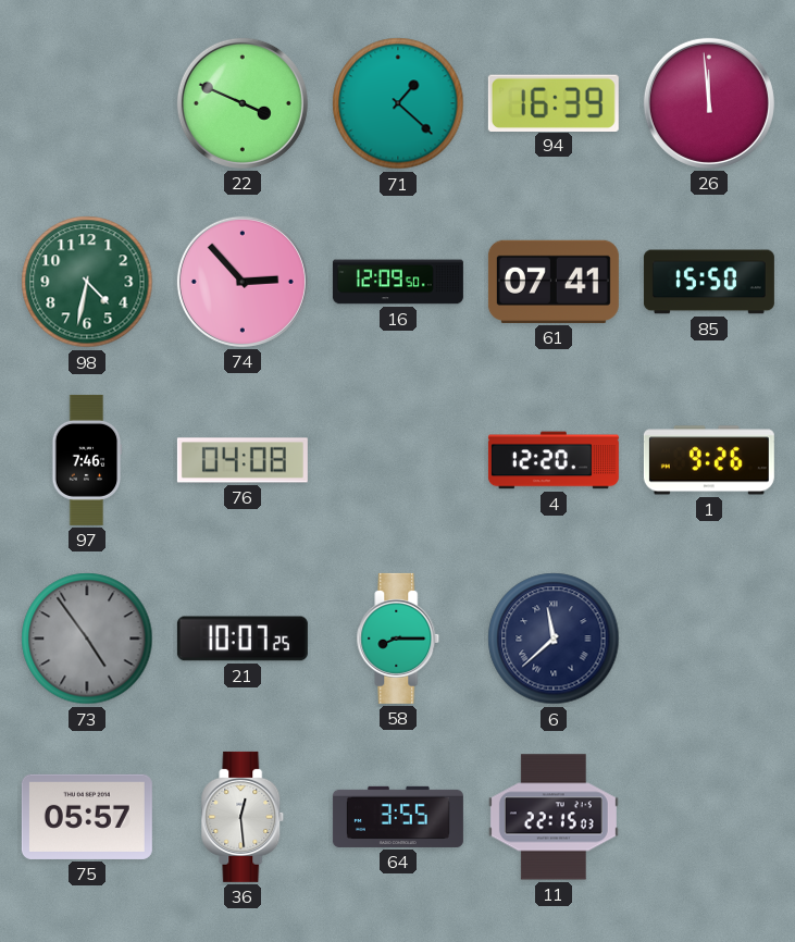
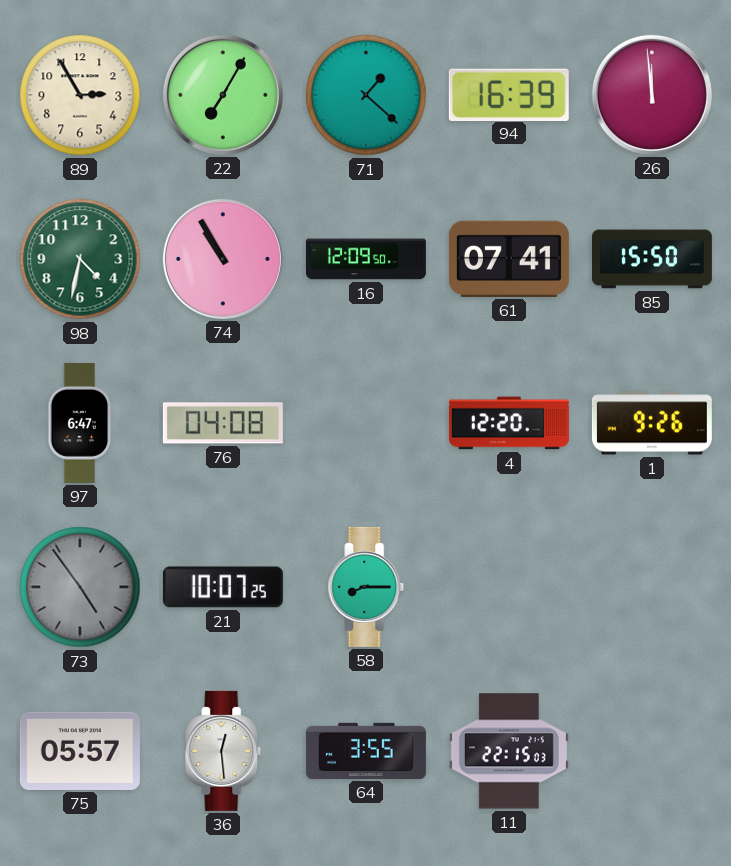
89: none -> 2:55 (80, 95)
22: 3:49 -> 7:05 (223, 95)
74: 2:53 -> 10:55 (223, 259)
97: 7:46 -> 6:47 (80, 423)
6: 11:38 -> none (554, 639)
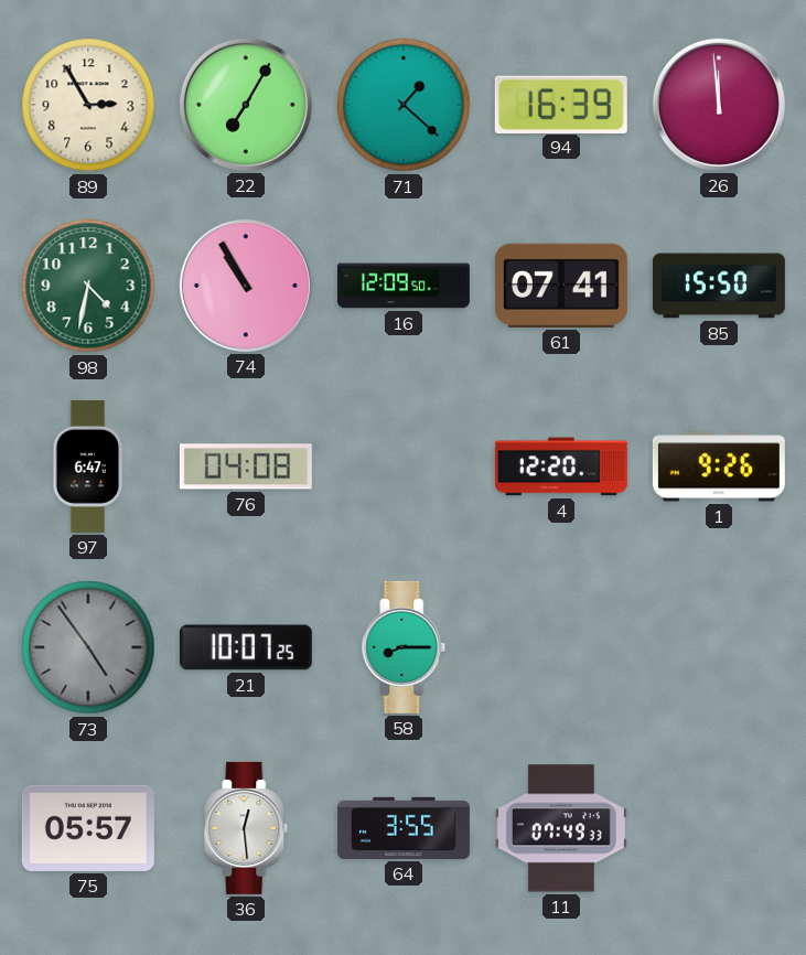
11: 22:15 -> 07:49 (561, 828)
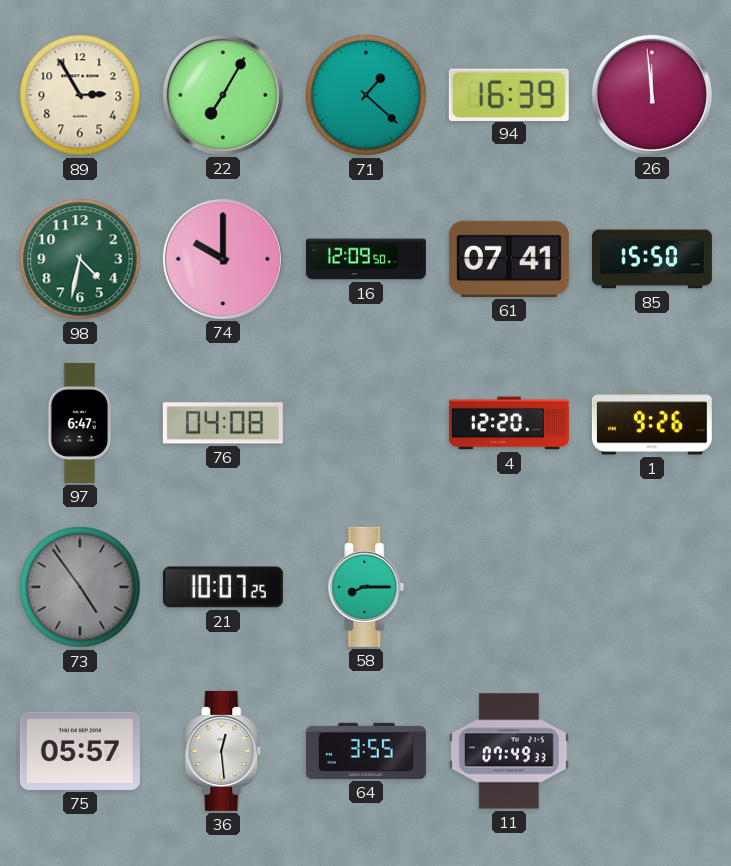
74: 10:55 -> 10:00 (223, 259)
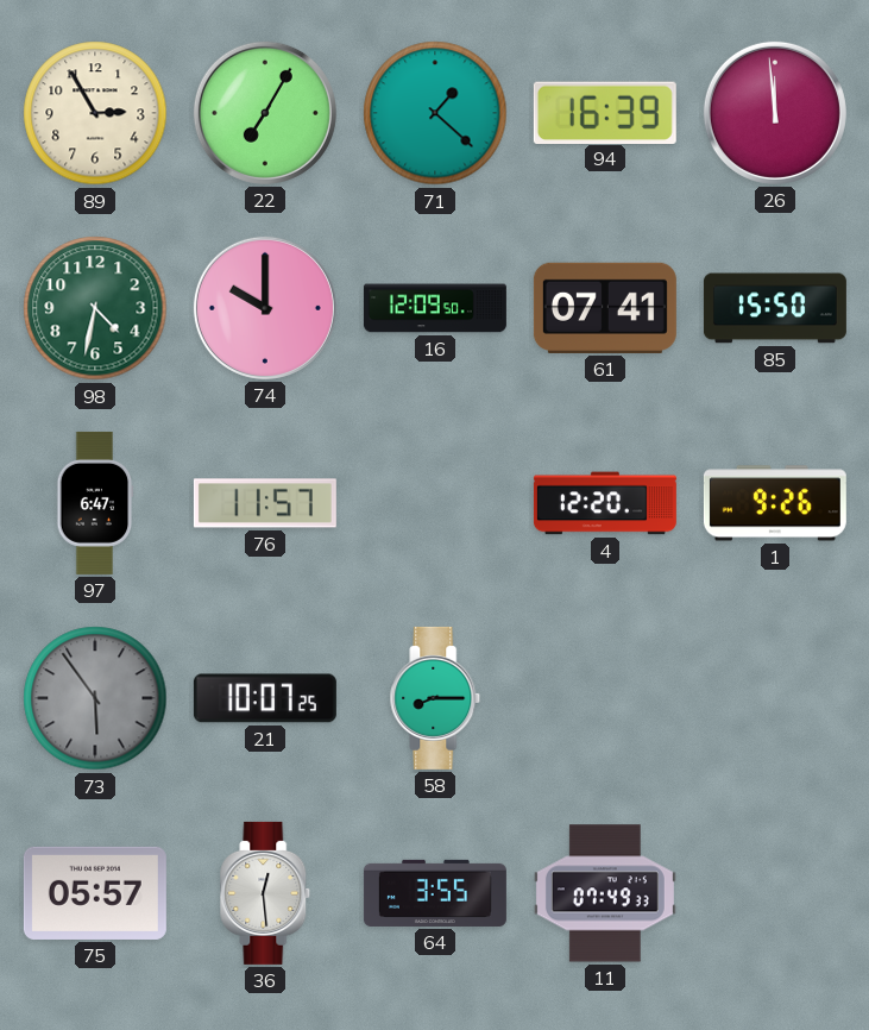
76: 04:08 -> 11:57 (265, 503)
73: 4:54 -> 5:54 (95, 698)
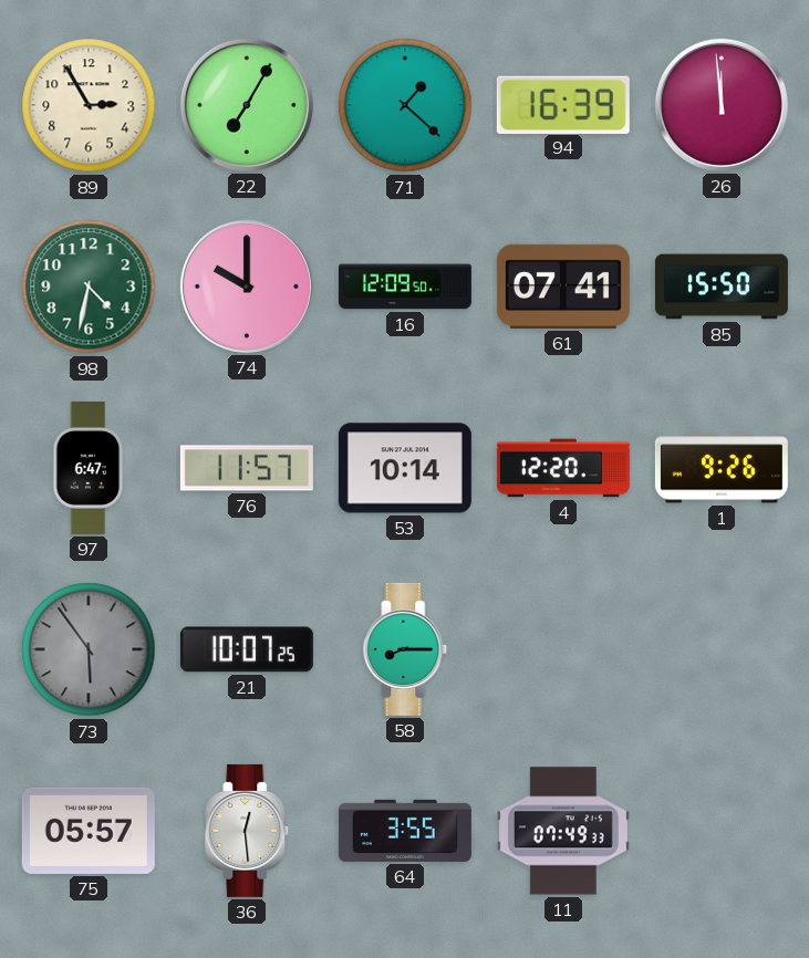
53: none -> 10:14 (405, 468)
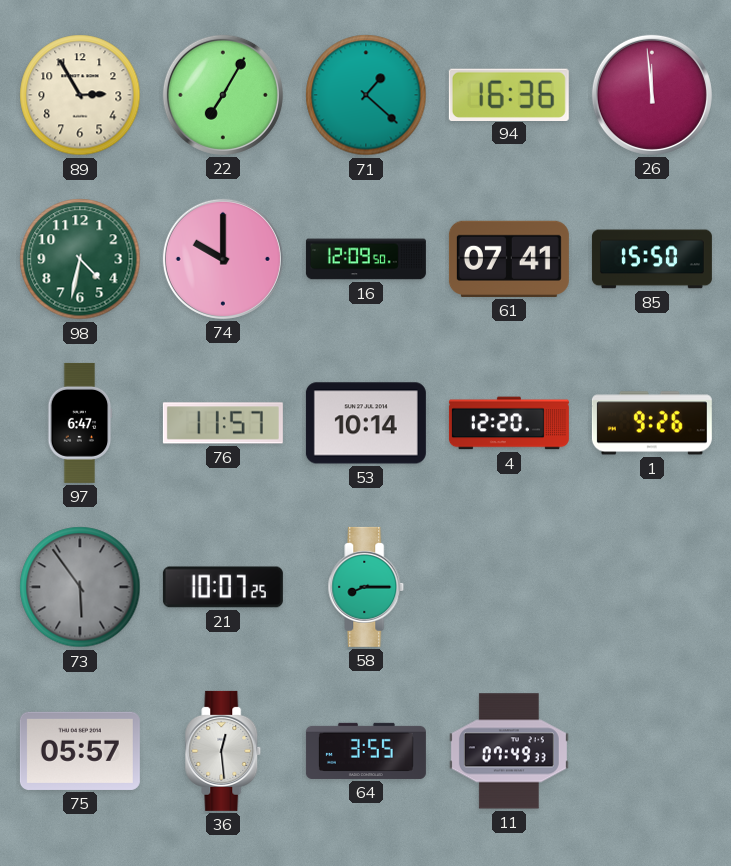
94: 16:39 -> 16:36 (509, 94)
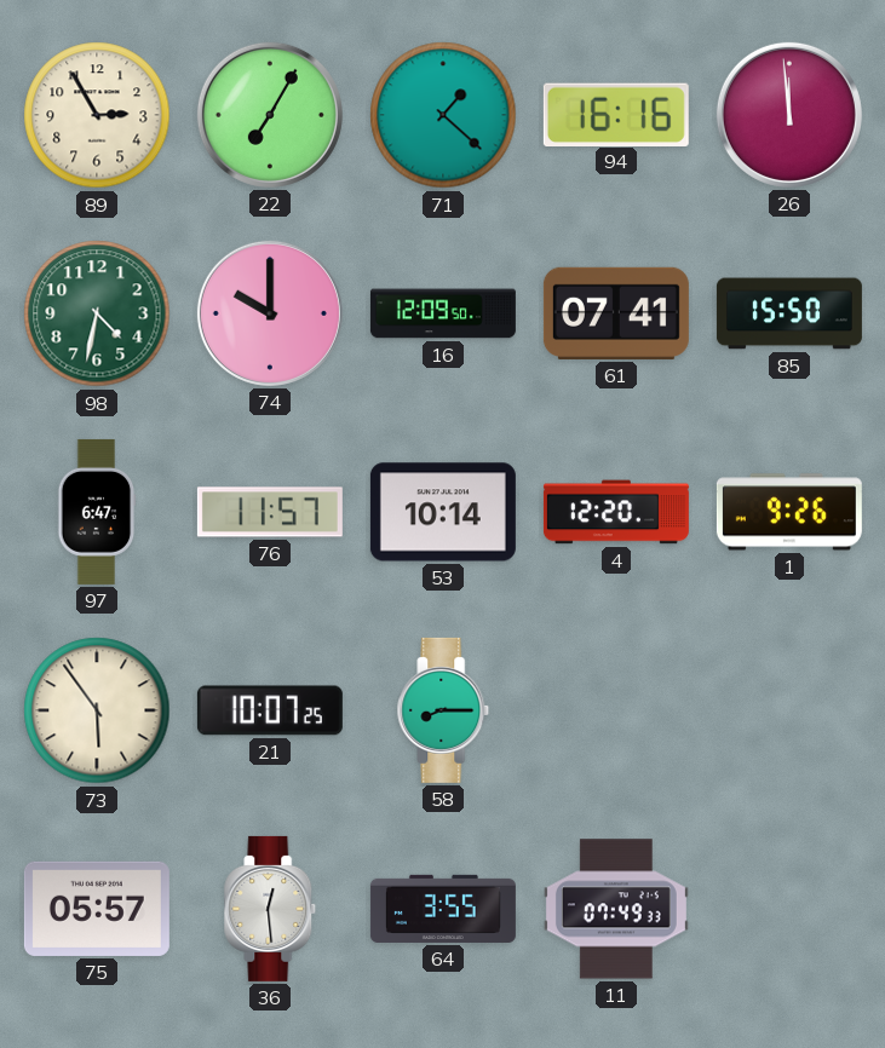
94: 16:36 -> 16:16 (616, 114)
73 dial: grey -> cream (97, 710)
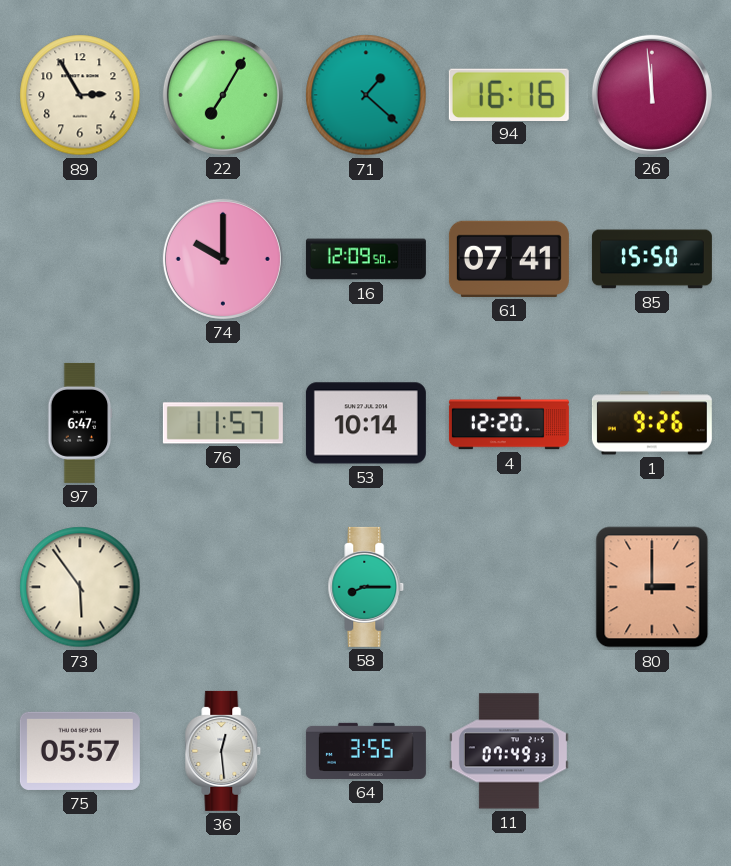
98: 4:32 -> none (97, 313)
21: 10:07 -> none (270, 710)
80: none -> 3:00 (652, 587)
